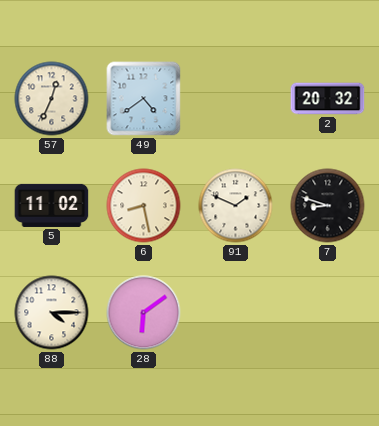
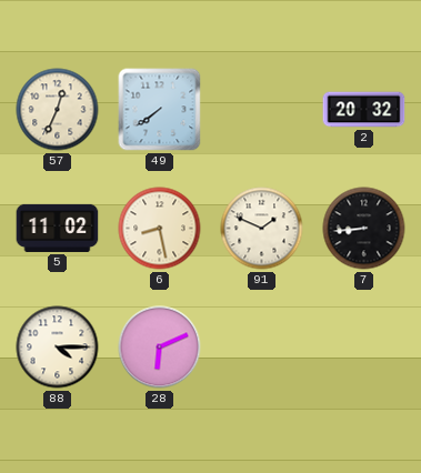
49: 4:39 -> 7:39 (160, 110)
7: 8:48 -> 8:44 (364, 229)
28: 6:09 -> 6:11 (160, 348)
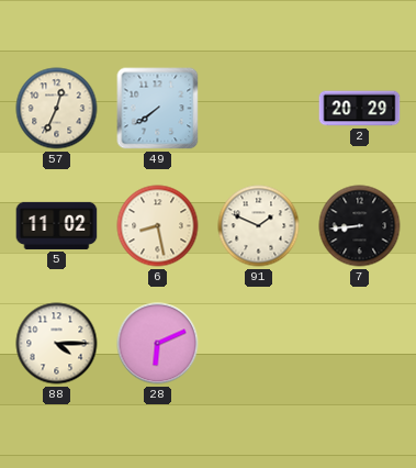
2: 20:32 -> 20:29 (360, 109)
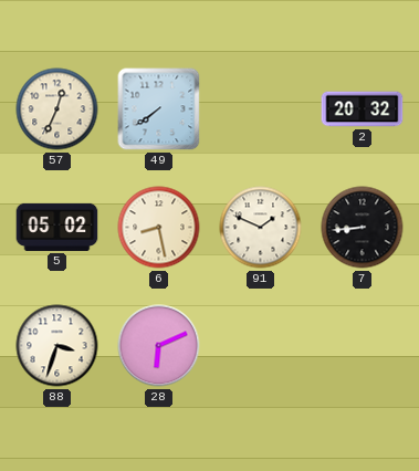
2: 20:29 -> 20:32 (363, 109)
5: 11:02 -> 05:02 (57, 227)
88: 4:15 -> 3:33 (57, 346)
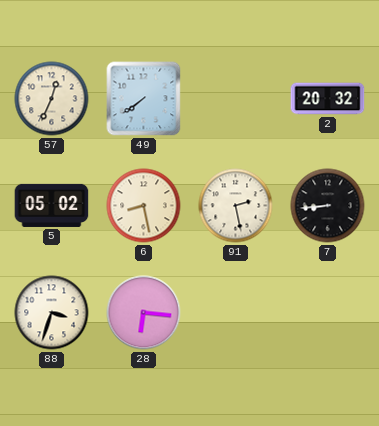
91: 1:49 -> 2:28 (236, 206)
28: 6:11 -> 6:16 (144, 313)
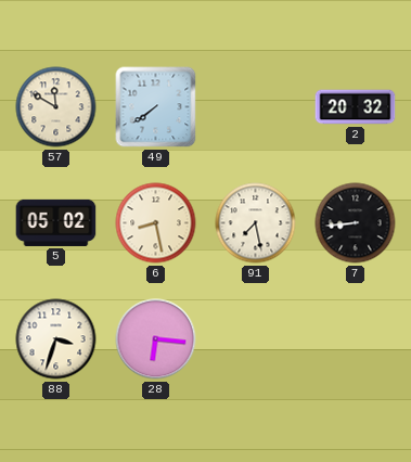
57: 12:34 -> 11:50 (56, 107)
91: 2:28 -> 7:28 (256, 223)
